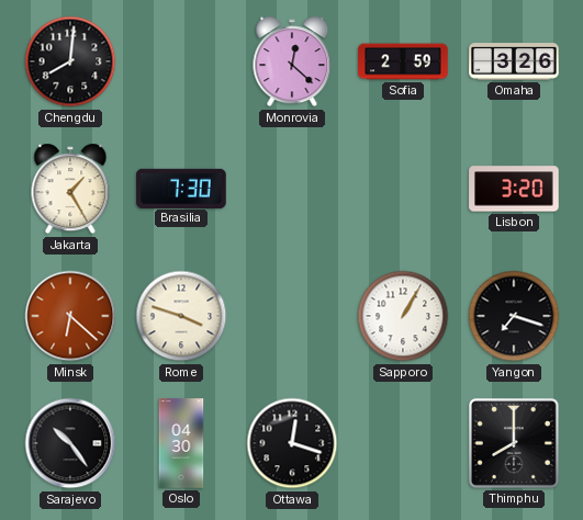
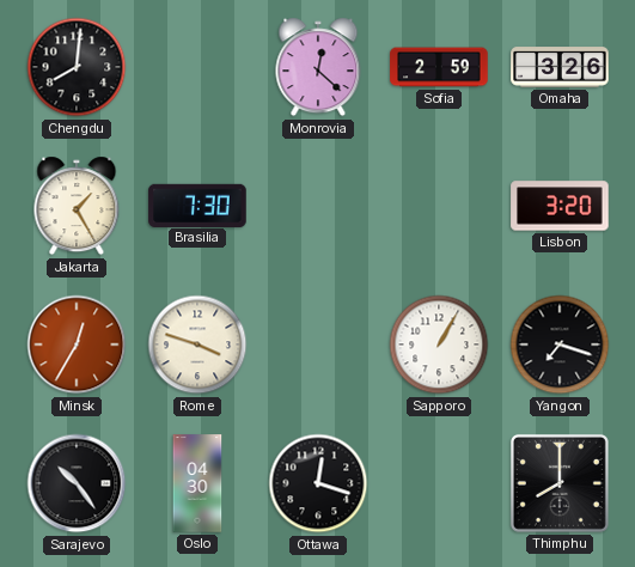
Minsk: 6:22 -> 12:35 (77, 345)
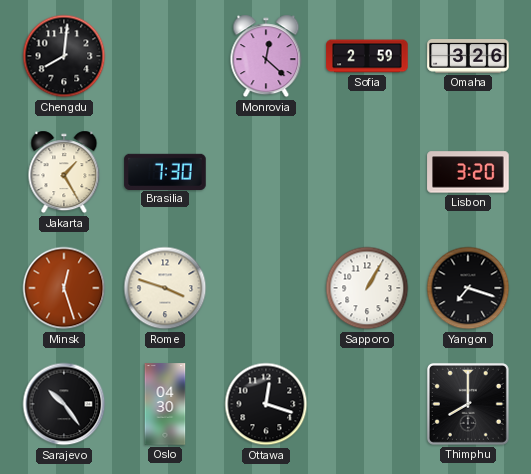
Minsk: 12:35 -> 12:27 (64, 288)
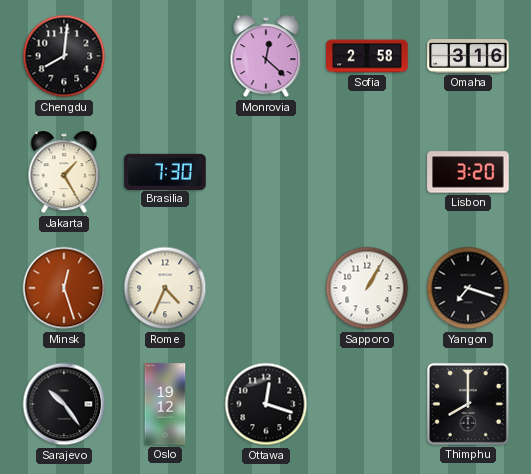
Sofia: 2:59 -> 2:58 (367, 56)
Omaha: 3:26 -> 3:16 (468, 56)
Rome: 3:48 -> 4:34 (165, 288)
Oslo: 04:30 -> 19:12 (165, 404)
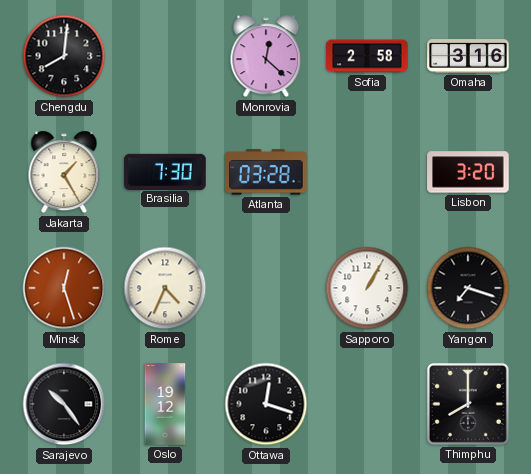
Atlanta: none -> 03:28 (266, 172)
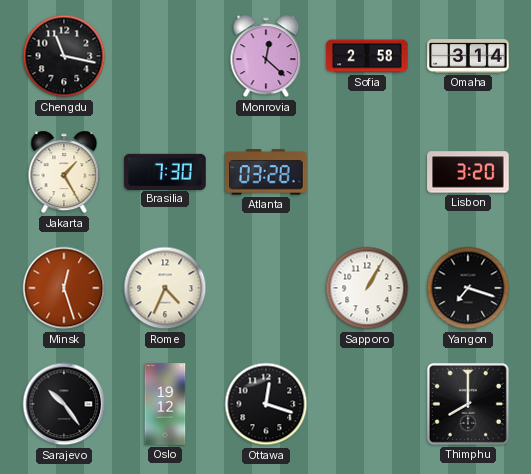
Chengdu: 8:01 -> 11:17 (64, 56)
Omaha: 3:16 -> 3:14 (468, 56)
